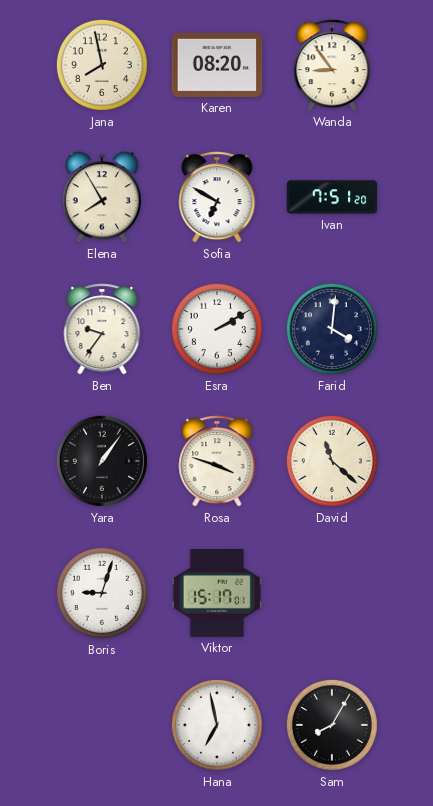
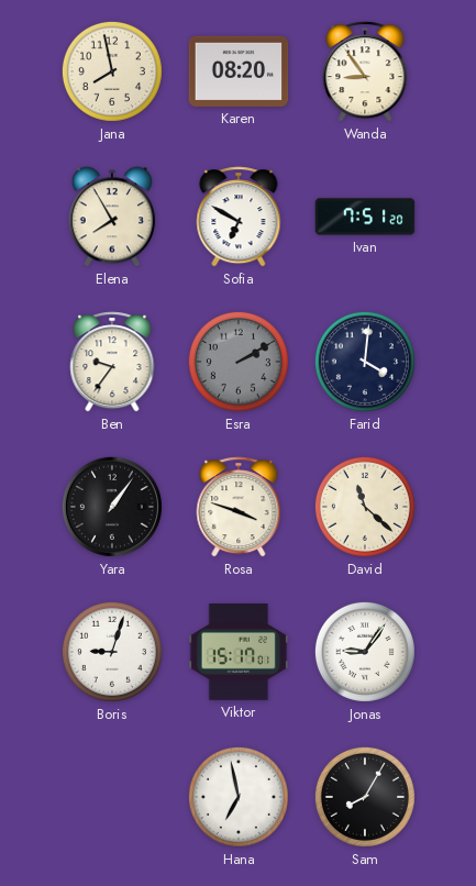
Esra dial: white -> grey (239, 362)
Jonas: none -> 9:06 (365, 652)
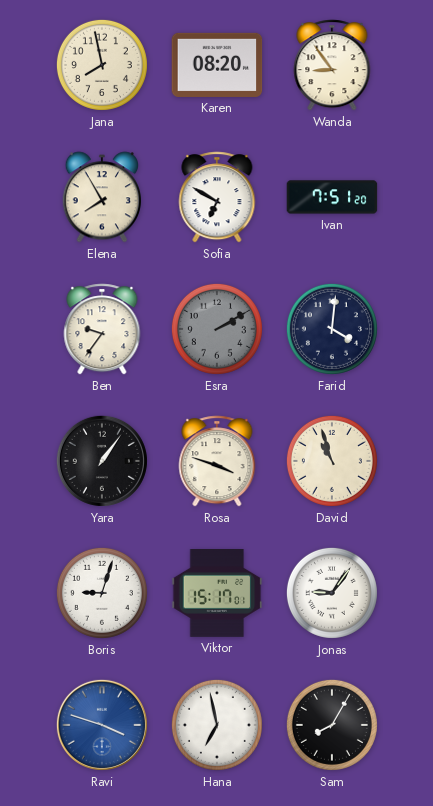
David: 11:22 -> 10:57 (332, 461)
Ravi: none -> 3:48 (102, 725)
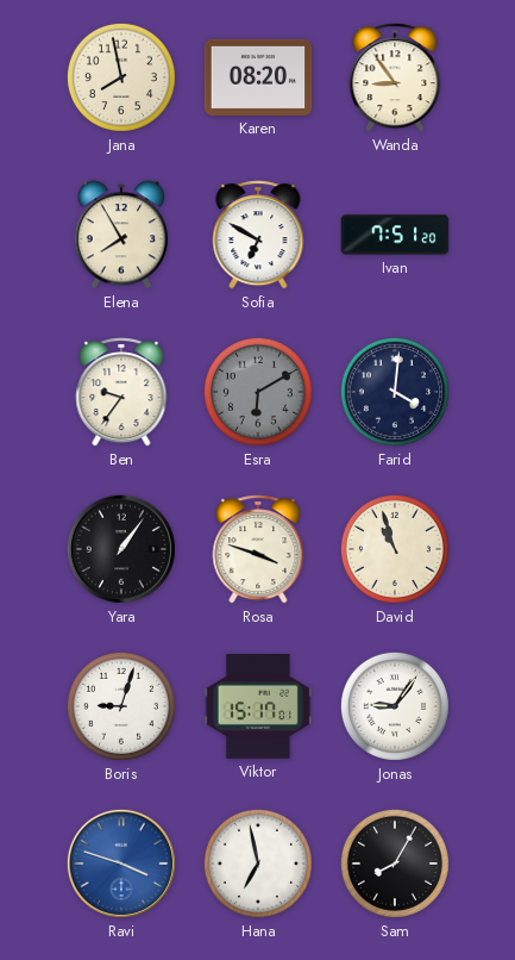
Esra: 2:10 -> 6:10 (258, 392)
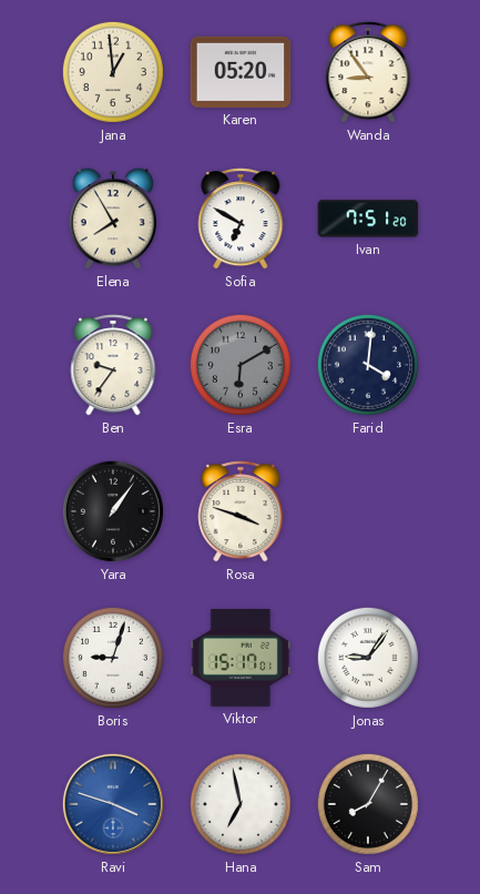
Jana: 7:58 -> 12:59 (113, 72)
Karen: 08:20 -> 05:20 (241, 72)
David: 10:57 -> none (395, 549)
